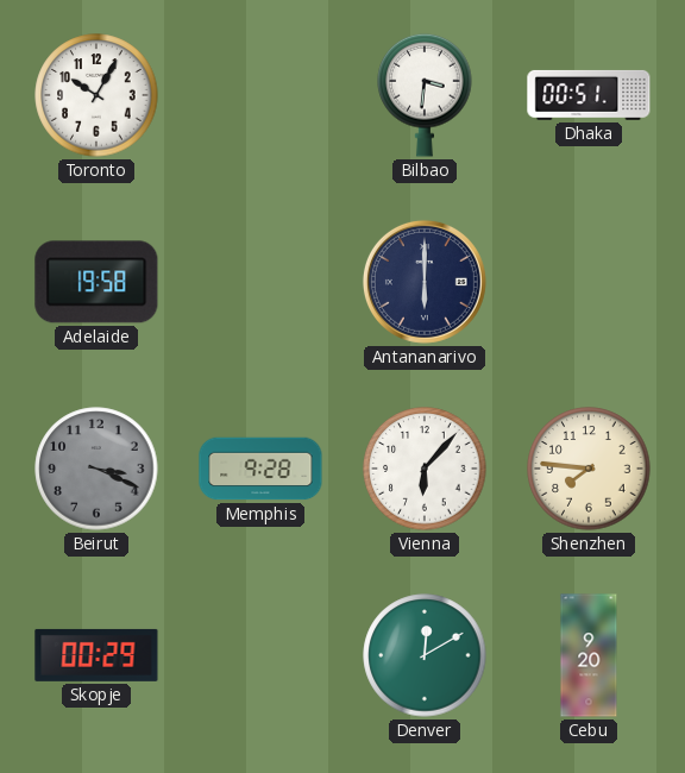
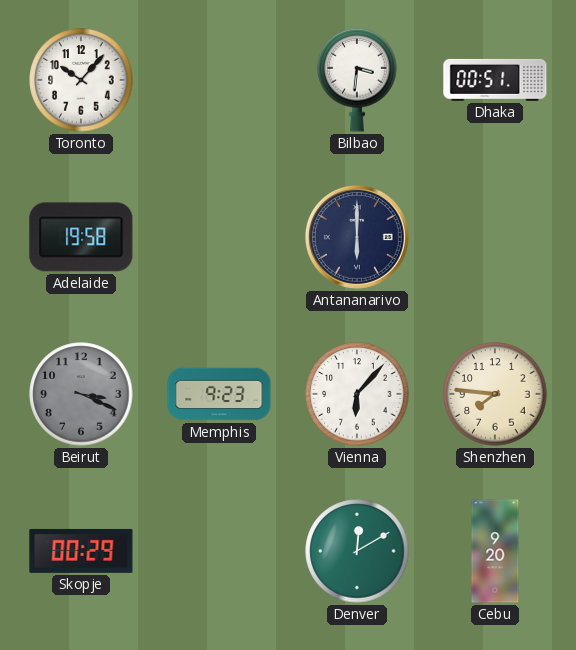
Toronto: 10:05 -> 10:07 (81, 80)
Memphis: 9:28 -> 9:23 (219, 394)
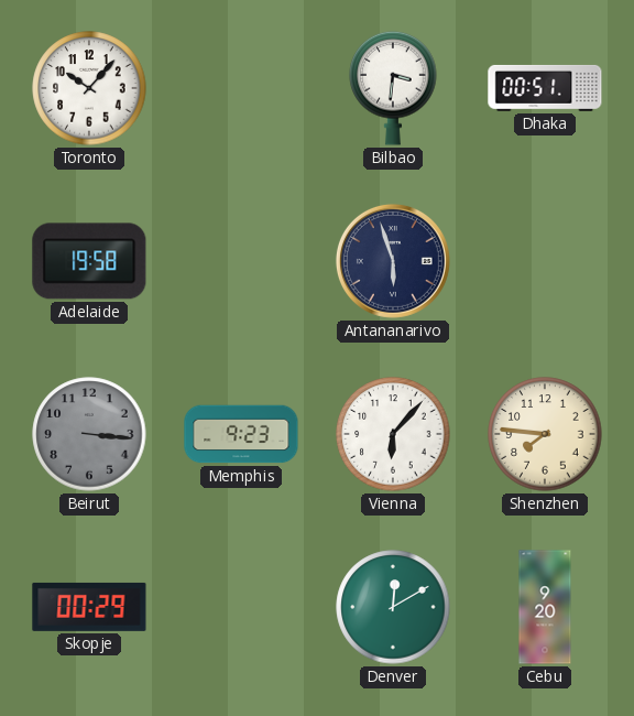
Antananarivo: 6:00 -> 5:57 (393, 261)
Beirut: 3:19 -> 3:16 (89, 434)
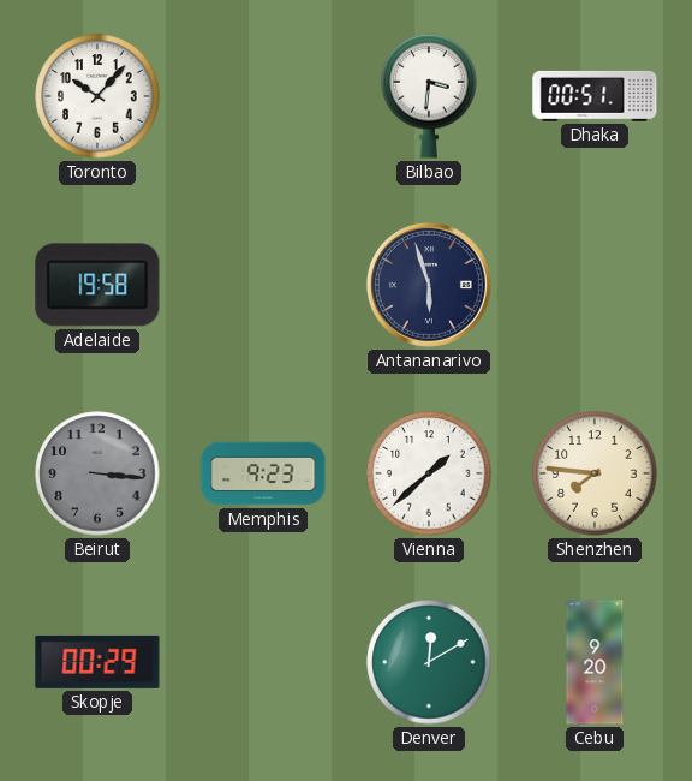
Vienna: 6:07 -> 1:38 (429, 473)
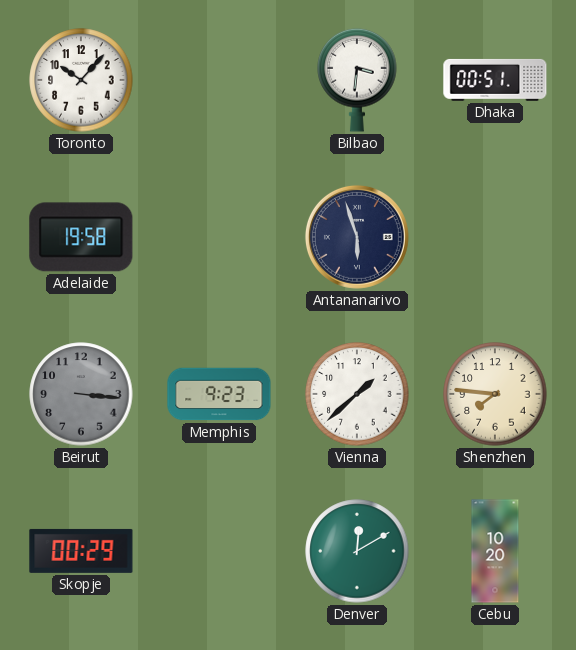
Cebu: 9:20 -> 10:20 (495, 551)
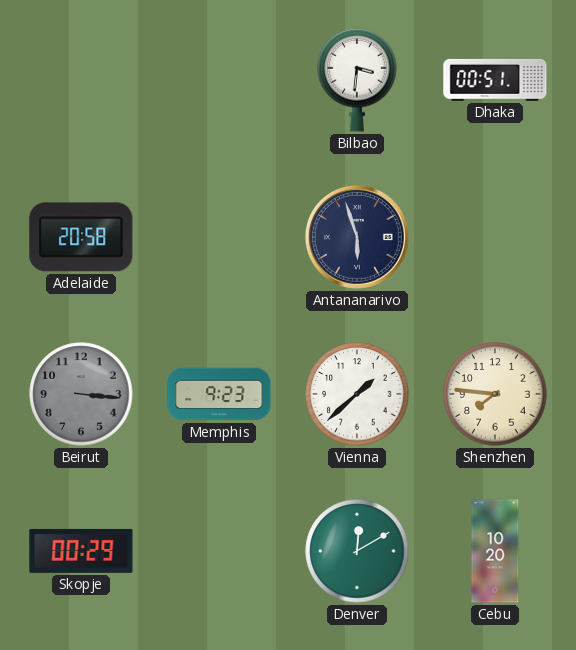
Toronto: 10:07 -> none (81, 80)
Adelaide: 19:58 -> 20:58 (81, 237)
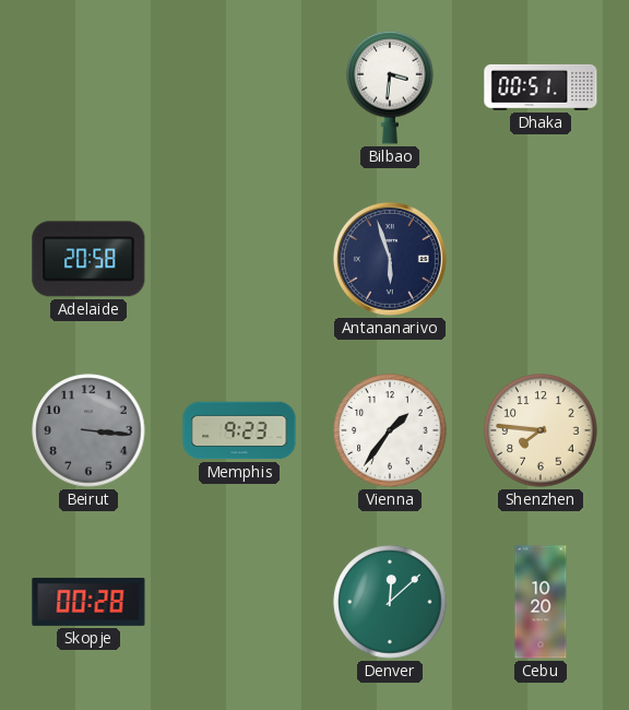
Vienna: 1:38 -> 1:36 (390, 430)
Skopje: 00:29 -> 00:28 (88, 602)
Denver: 12:10 -> 12:08 (390, 602)
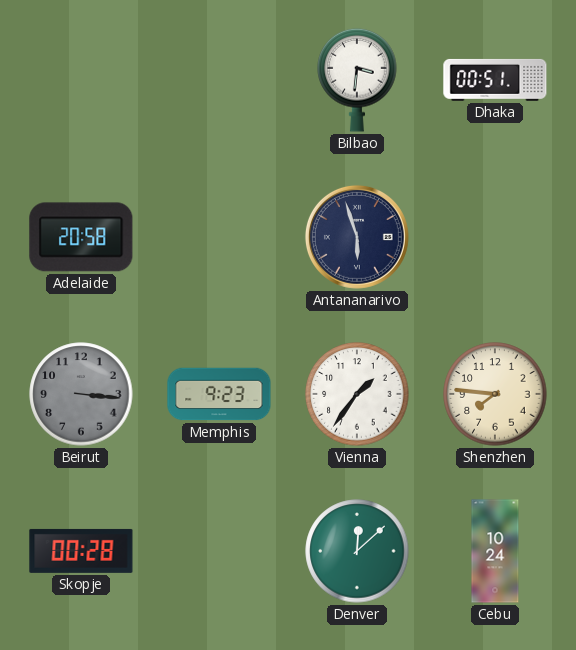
Cebu: 10:20 -> 10:24 (495, 551)
